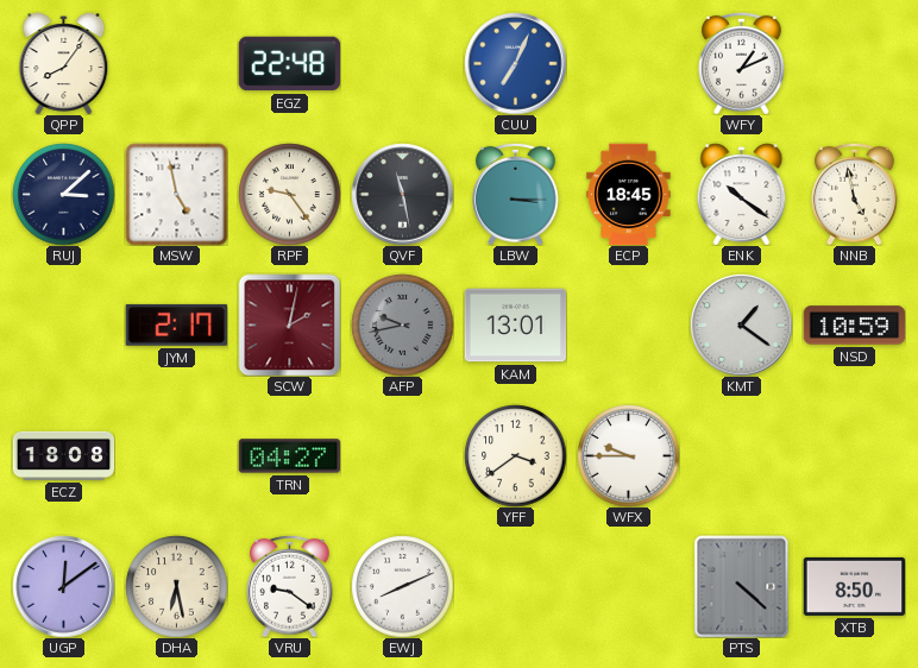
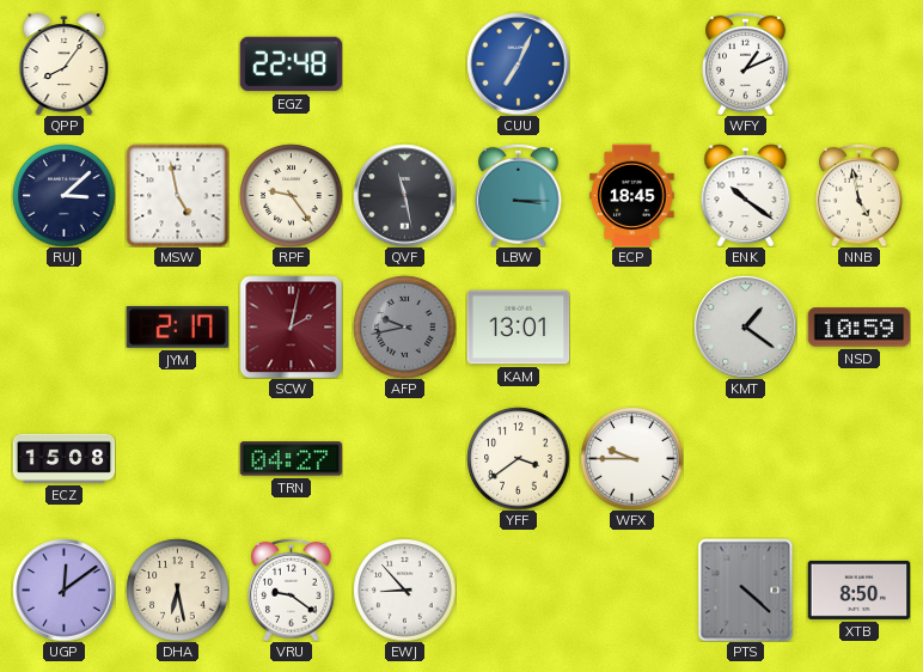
ECZ: 18:08 -> 15:08 (63, 458)
EWJ: 8:11 -> 8:53 (404, 589)
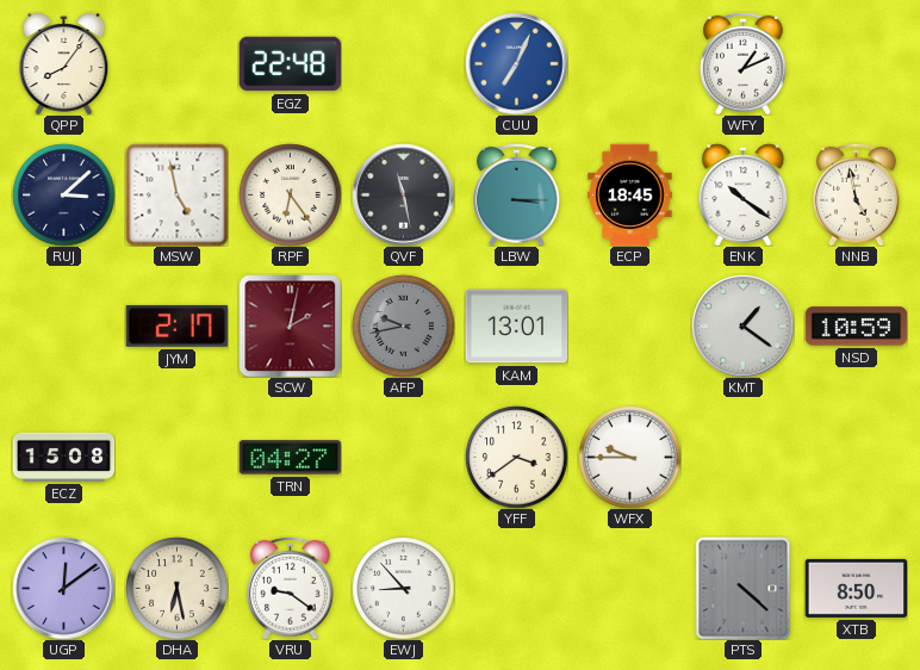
RPF: 9:24 -> 6:24 (290, 194)
